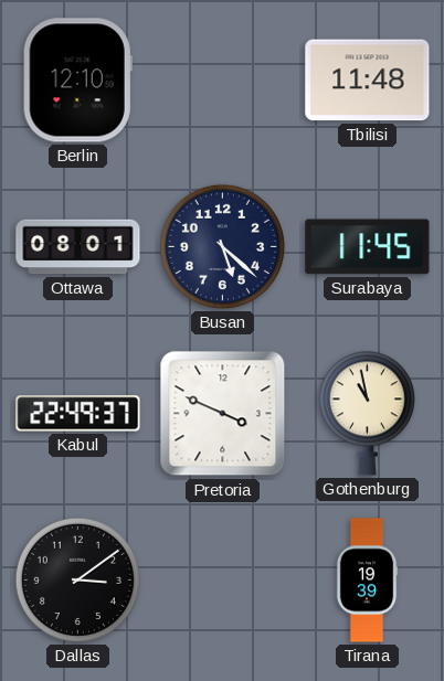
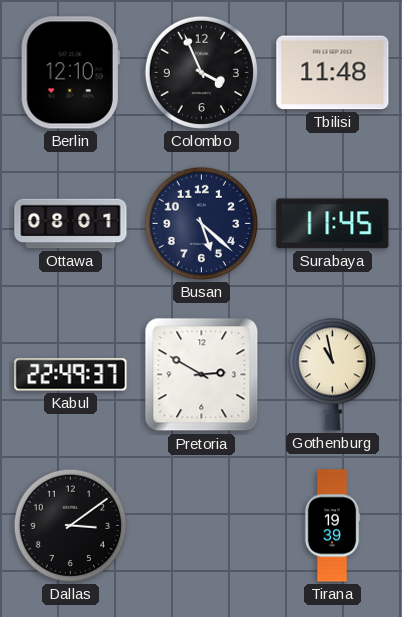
Colombo: none -> 3:56 (201, 72)
Pretoria: 3:49 -> 2:50 (202, 375)
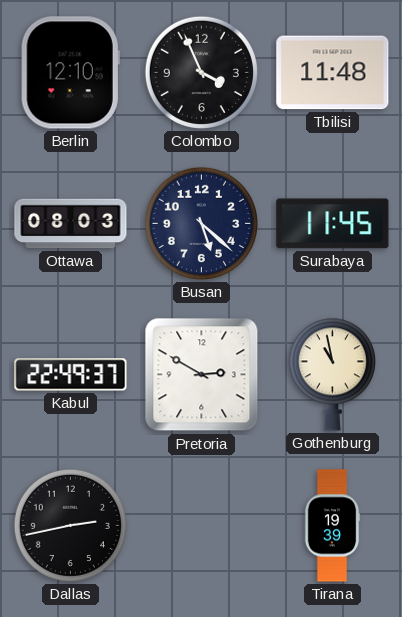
Ottawa: 08:01 -> 08:03 (71, 224)
Dallas: 3:09 -> 2:43 (70, 525)
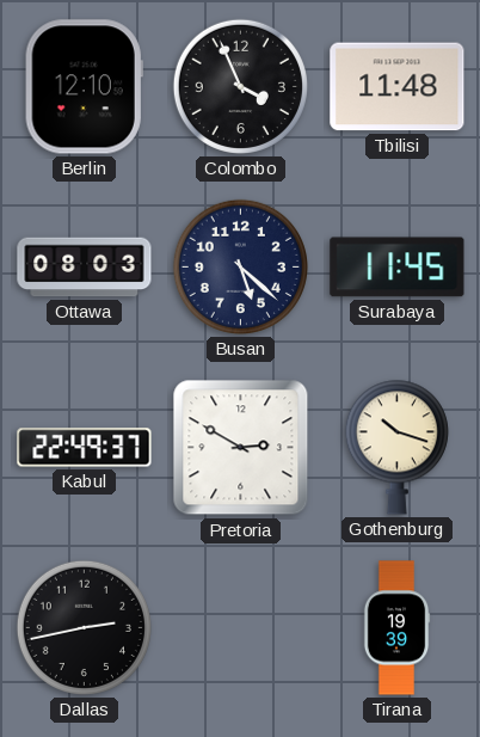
Gothenburg: 10:58 -> 10:18 (396, 447)
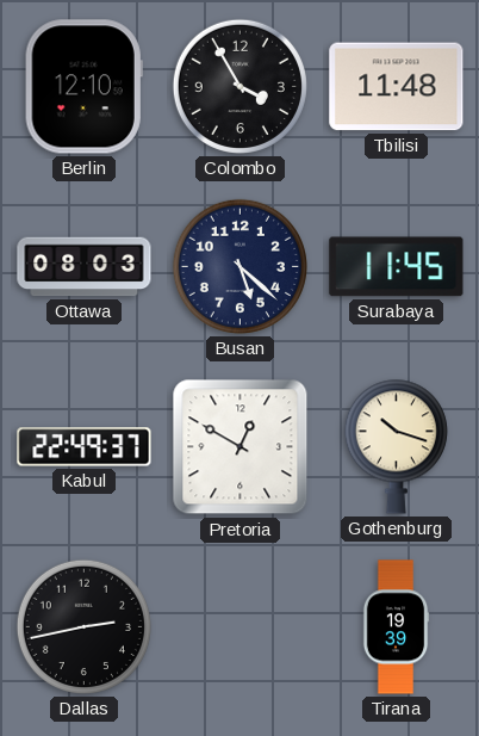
Colombo: 3:56 -> 3:55 (240, 86)
Pretoria: 2:50 -> 12:50 (241, 447)
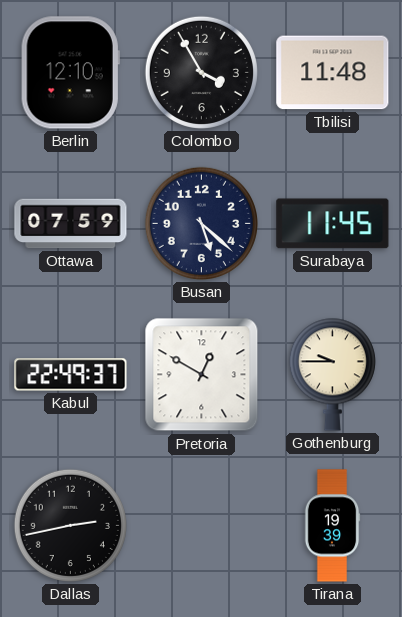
Ottawa: 08:03 -> 07:59 (71, 224)
Gothenburg: 10:18 -> 9:45 (332, 374)
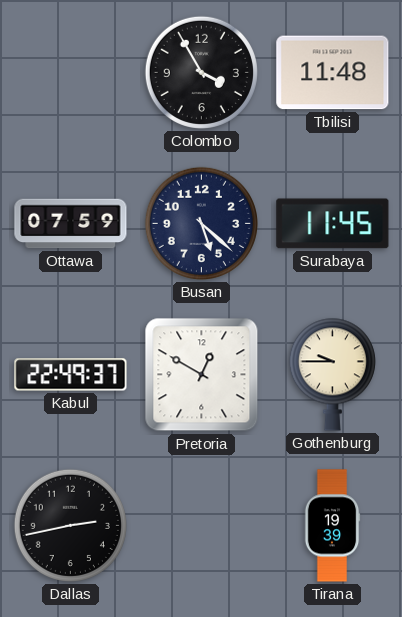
Berlin: 12:10 -> none (70, 73)
